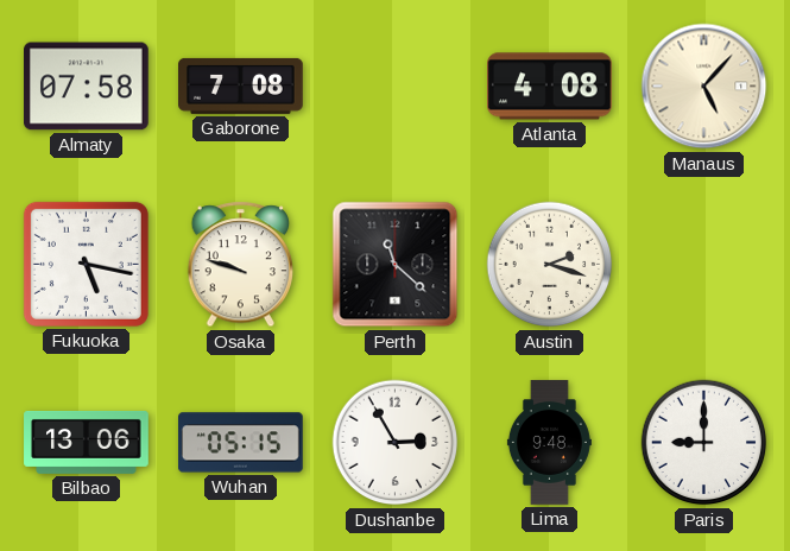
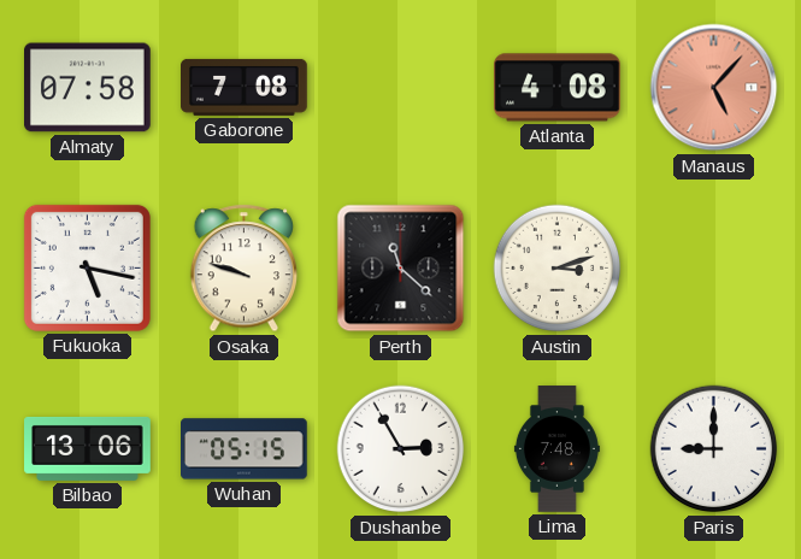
Manaus dial: cream -> salmon (714, 88)
Austin: 2:18 -> 3:12 (558, 269)
Lima: 9:48 -> 7:48 (556, 449)
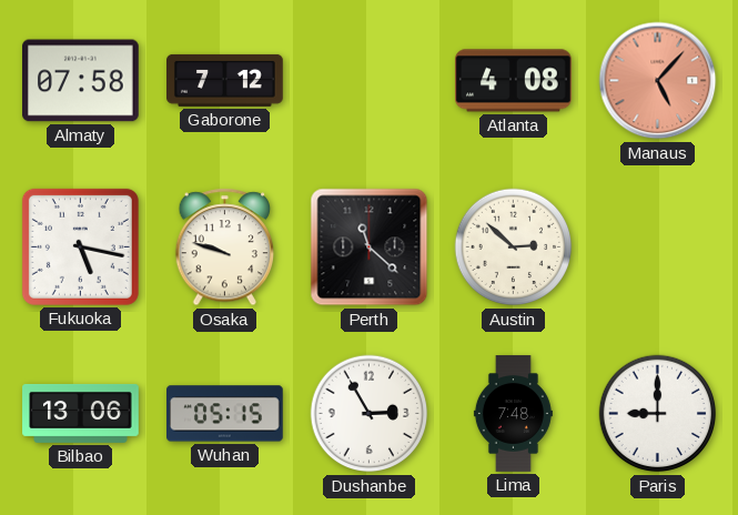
Gaborone: 7:08 -> 7:12 (225, 80)
Austin: 3:12 -> 2:52 (514, 248)
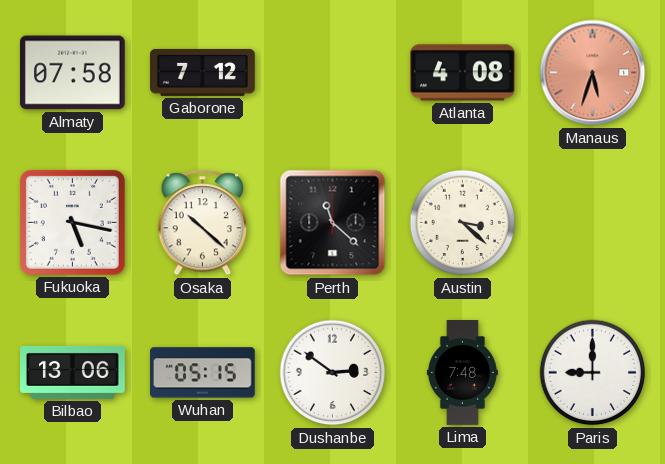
Manaus: 5:07 -> 5:33 (593, 73)
Osaka: 9:48 -> 10:22 (203, 223)
Austin: 2:52 -> 3:22 (463, 223)
Dushanbe: 2:55 -> 2:51 (333, 373)
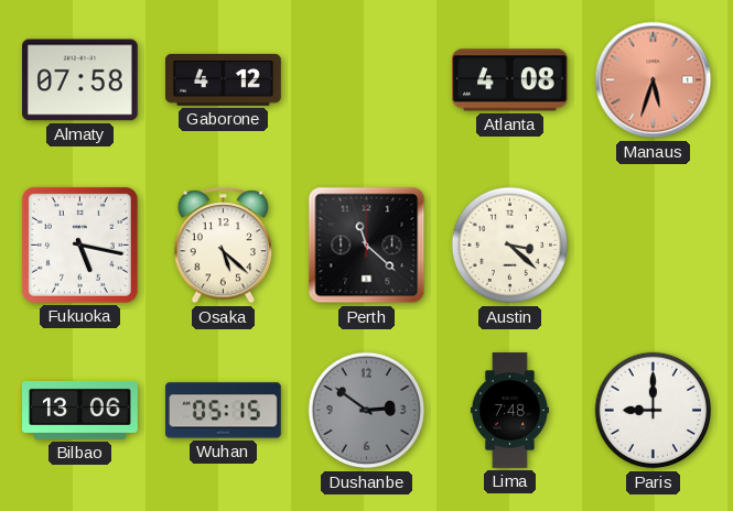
Gaborone: 7:12 -> 4:12 (224, 79)
Osaka: 10:22 -> 5:22 (224, 246)
Dushanbe dial: white -> grey (367, 411)
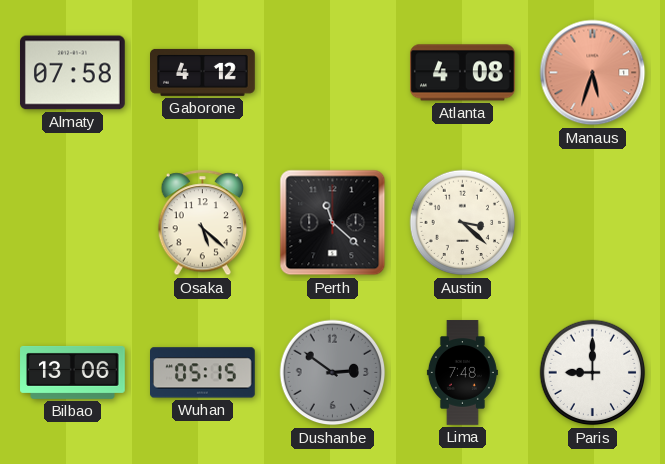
Fukuoka: 5:17 -> none (79, 244)
